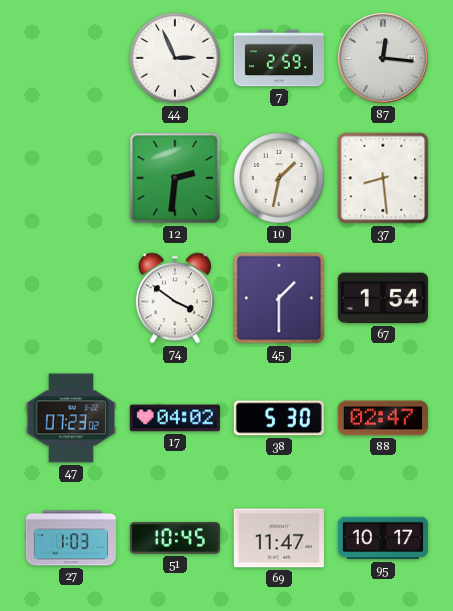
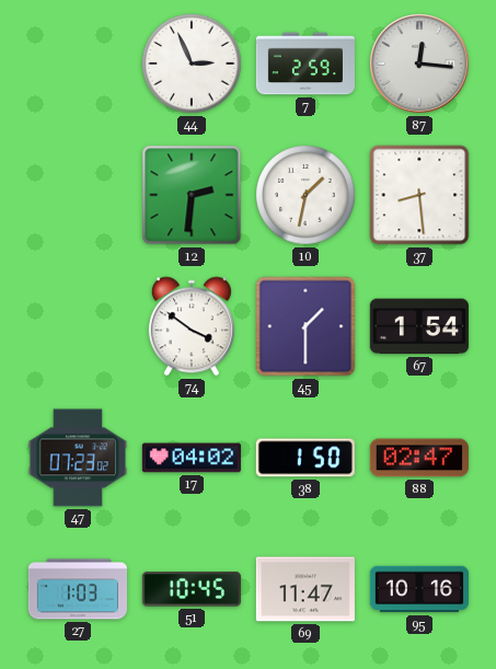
38: 5:30 -> 1:50 (305, 458)
95: 10:17 -> 10:16 (419, 589)
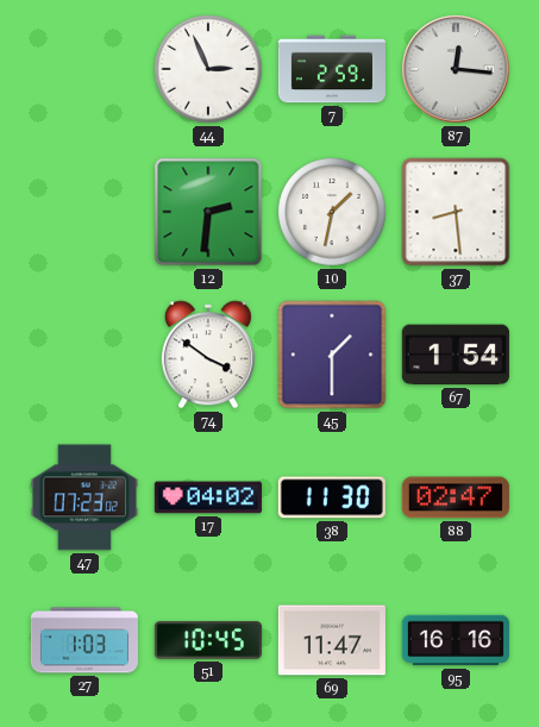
38: 1:50 -> 11:30 (332, 497)
95: 10:16 -> 16:16 (456, 640)
